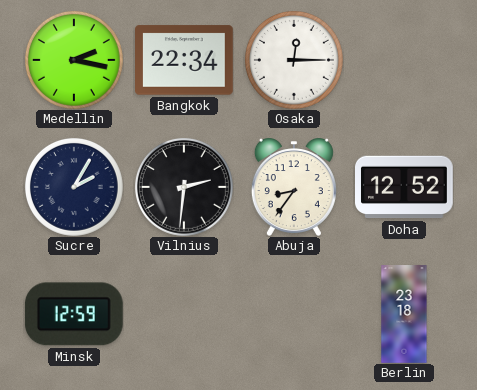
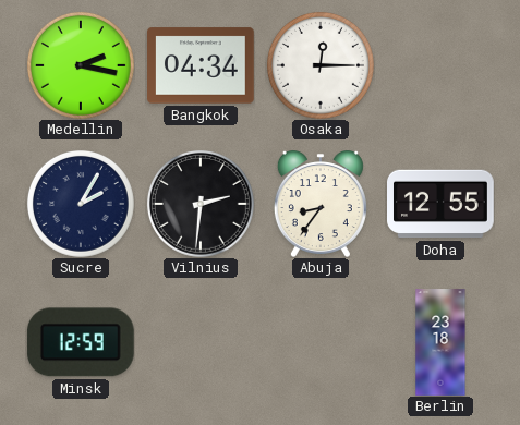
Bangkok: 22:34 -> 04:34 (202, 65)
Doha: 12:52 -> 12:55 (442, 204)
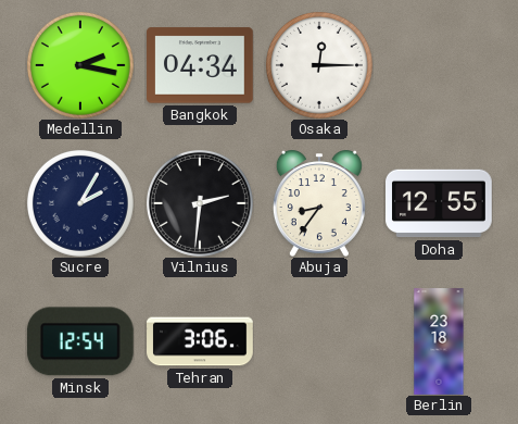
Minsk: 12:59 -> 12:54 (80, 341)
Tehran: none -> 3:06 (200, 341)
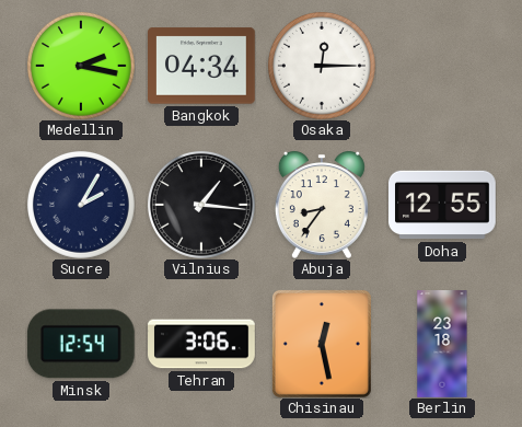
Vilnius: 2:31 -> 1:16 (201, 205)
Chisinau: none -> 12:28 (322, 344)
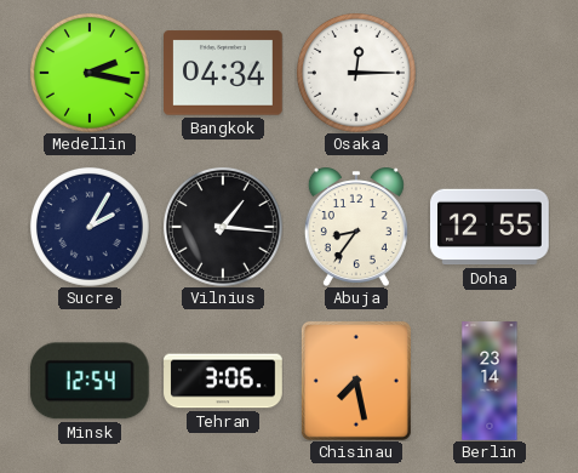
Chisinau: 12:28 -> 7:28 (356, 381)
Berlin: 23:18 -> 23:14 (490, 381)
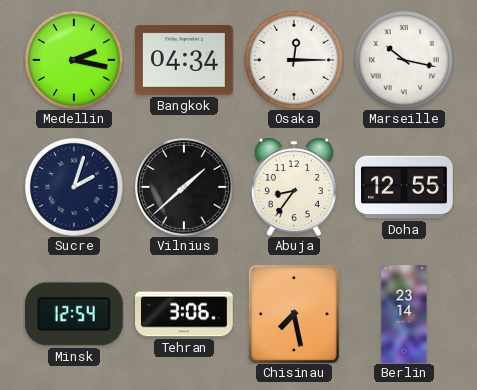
Marseille: none -> 10:17 (404, 60)
Sucre: 2:05 -> 2:03 (74, 187)
Vilnius: 1:16 -> 1:38 (184, 187)
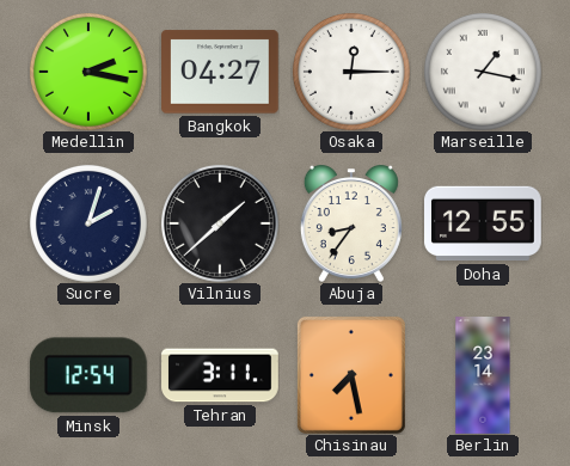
Bangkok: 04:34 -> 04:27 (221, 72)
Marseille: 10:17 -> 1:17 (483, 72)
Tehran: 3:06 -> 3:11 (220, 375)
